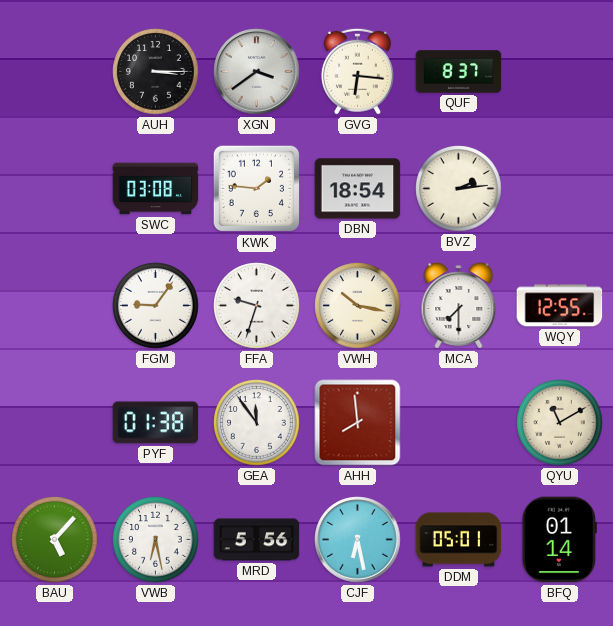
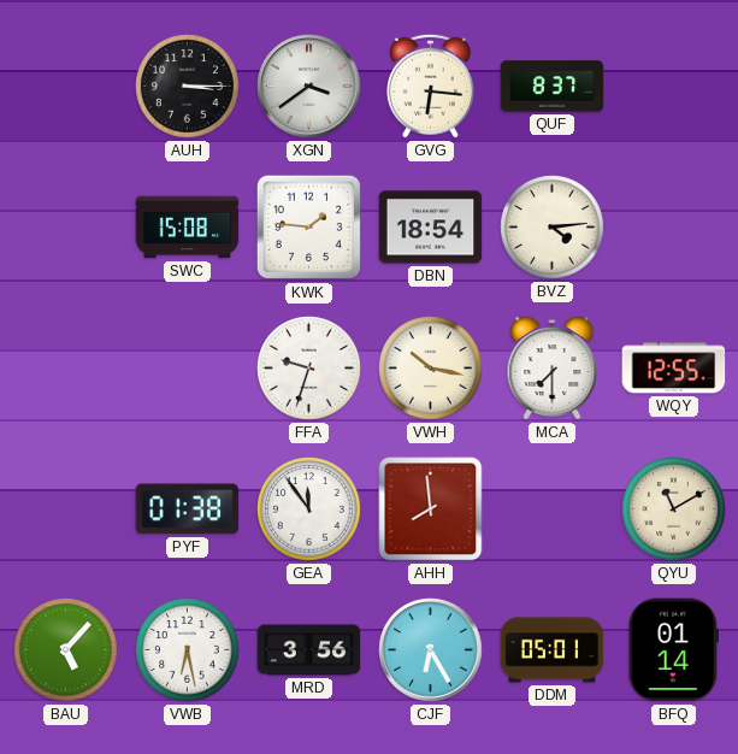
SWC: 03:08 -> 15:08 (188, 228)
BVZ: 2:14 -> 4:14 (553, 228)
FGM: 9:06 -> none (156, 306)
MRD: 5:56 -> 3:56 (309, 650)
CJF: 6:28 -> 6:25 (431, 650)
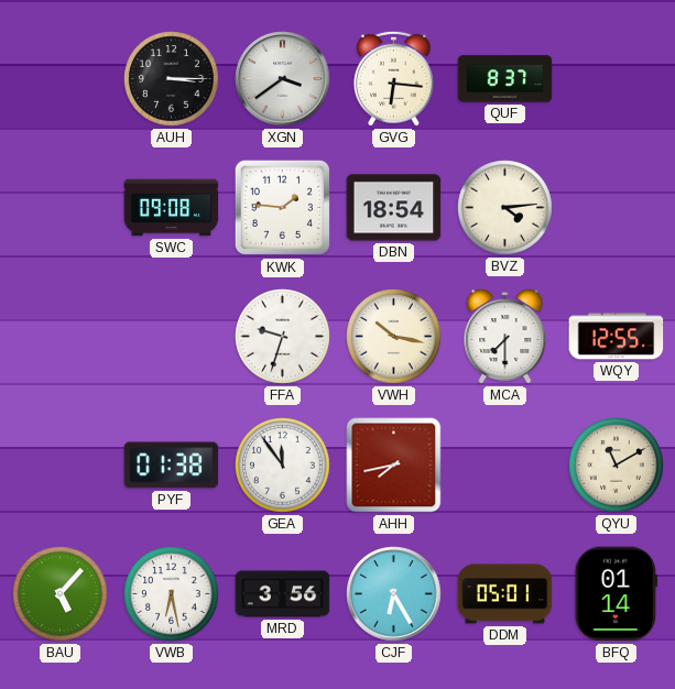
SWC: 15:08 -> 09:08 (172, 208)
AHH: 7:59 -> 7:43 (394, 466)
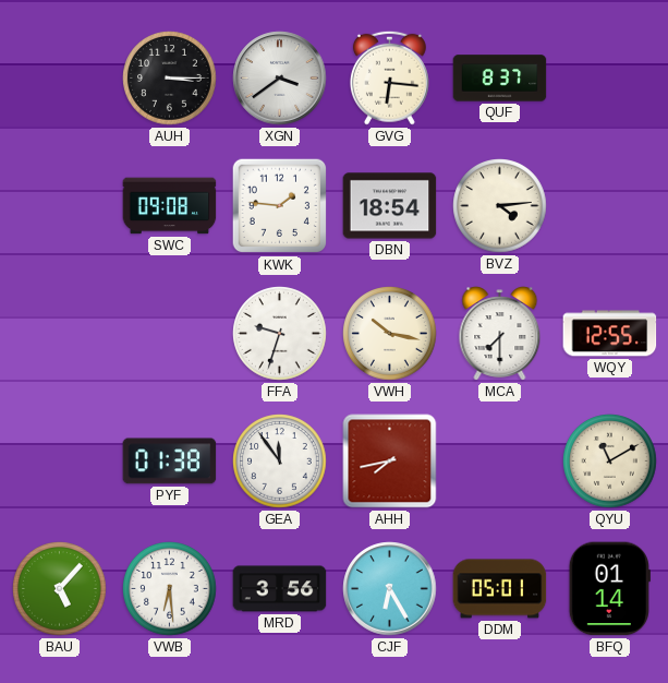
VWB: 6:28 -> 6:29 (170, 589)
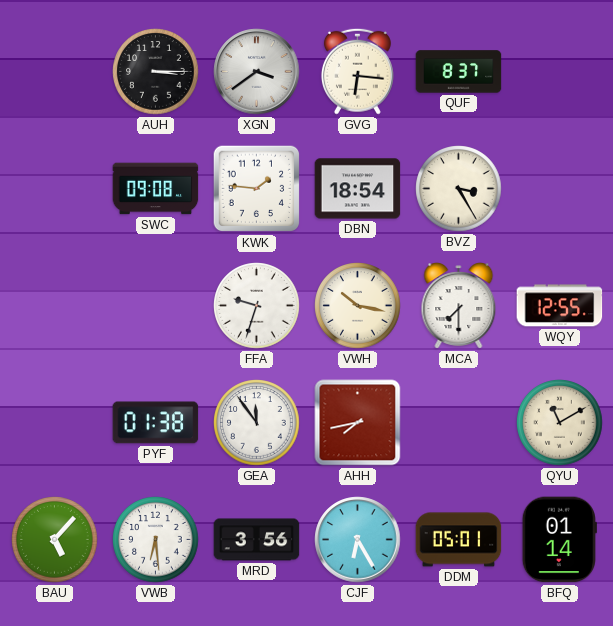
BVZ: 4:14 -> 3:25 (459, 189)
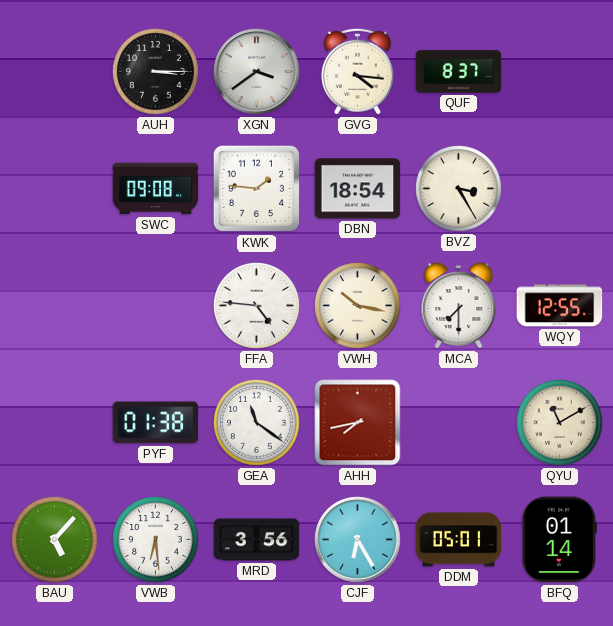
GVG: 6:16 -> 4:16 (357, 71)
FFA: 9:33 -> 4:46 (257, 306)
GEA: 11:54 -> 11:21 (257, 423)
